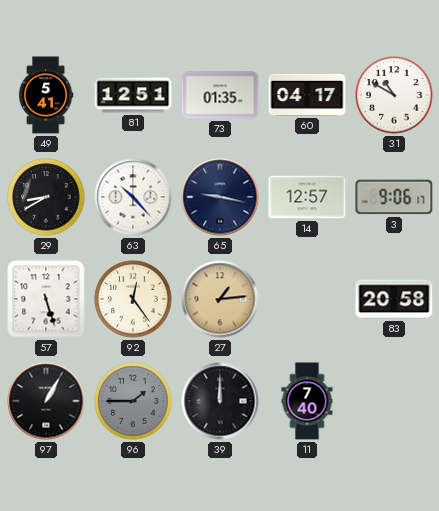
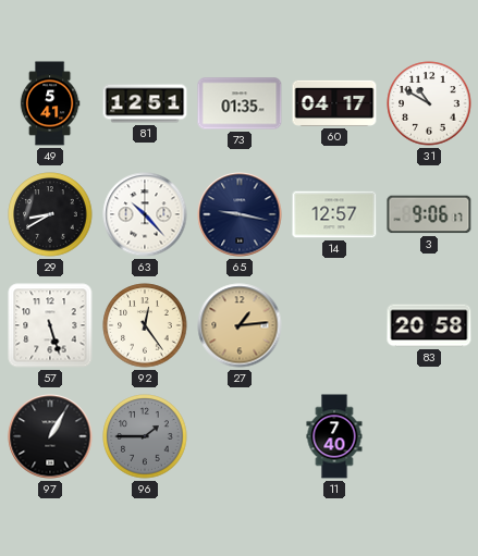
39: 12:00 -> none (220, 401)
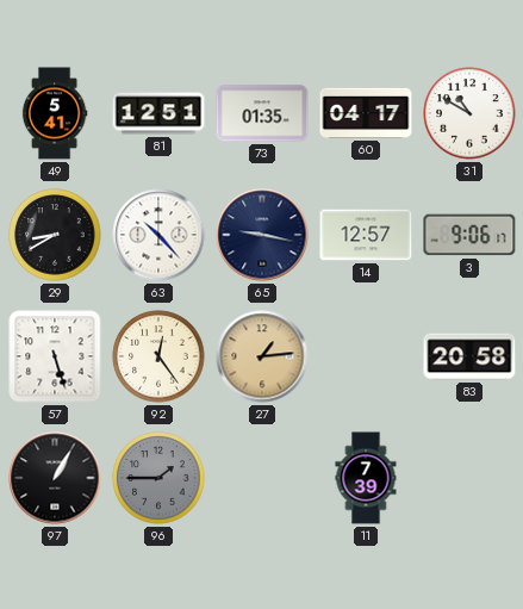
11: 7:40 -> 7:39 (366, 478)
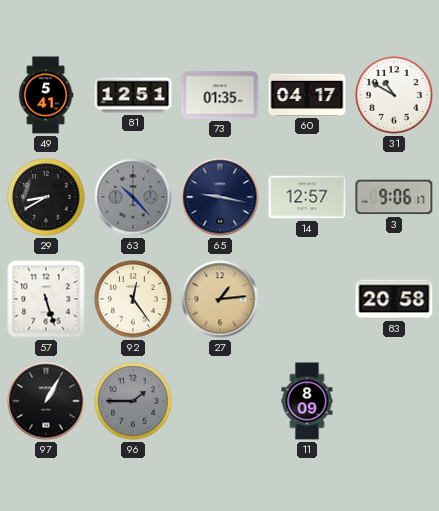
63 dial: white -> grey (133, 197)
11: 7:39 -> 8:09 (307, 401)
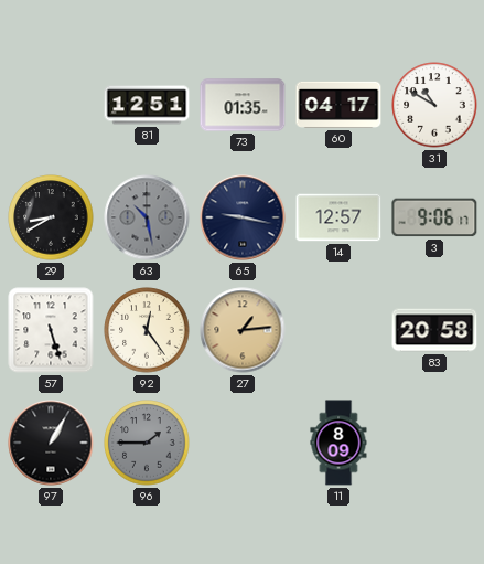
49: 5:41 -> none (46, 95)
63: 10:23 -> 10:28 (147, 217)
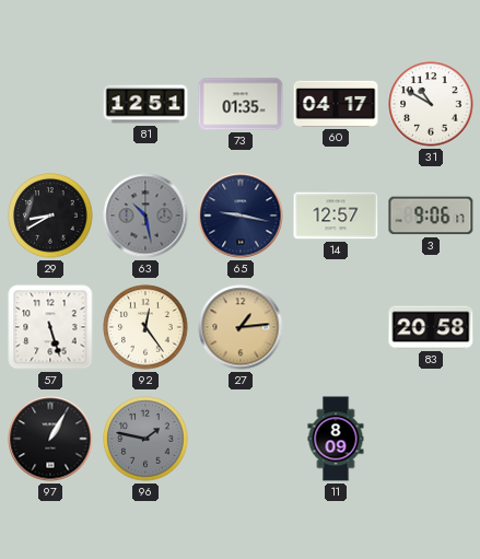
96: 1:45 -> 1:47 (145, 439)
